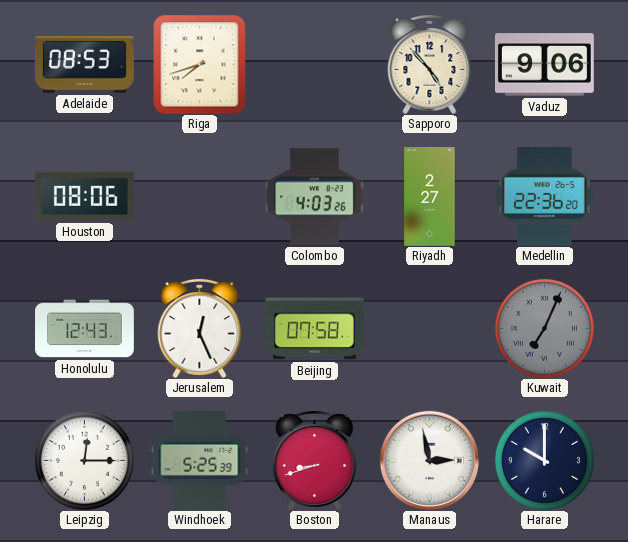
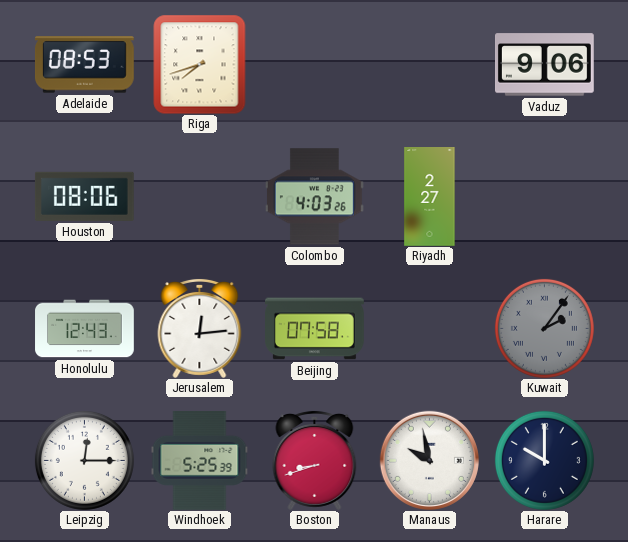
Sapporo: 4:53 -> none (430, 64)
Medellin: 22:36 -> none (545, 197)
Jerusalem: 12:26 -> 12:14 (200, 328)
Kuwait: 7:04 -> 2:06 (544, 328)
Manaus: 2:58 -> 9:58 (429, 460)
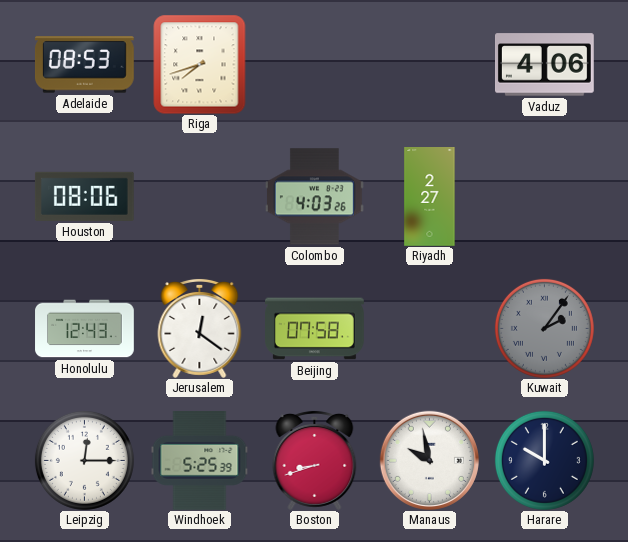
Vaduz: 9:06 -> 4:06 (545, 65)
Jerusalem: 12:14 -> 12:21 (200, 328)
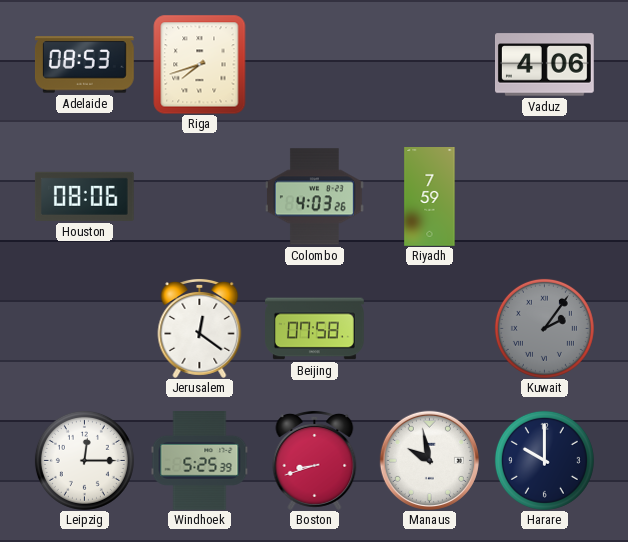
Riyadh: 2:27 -> 7:59 (430, 197)
Honolulu: 12:43 -> none (85, 329)
